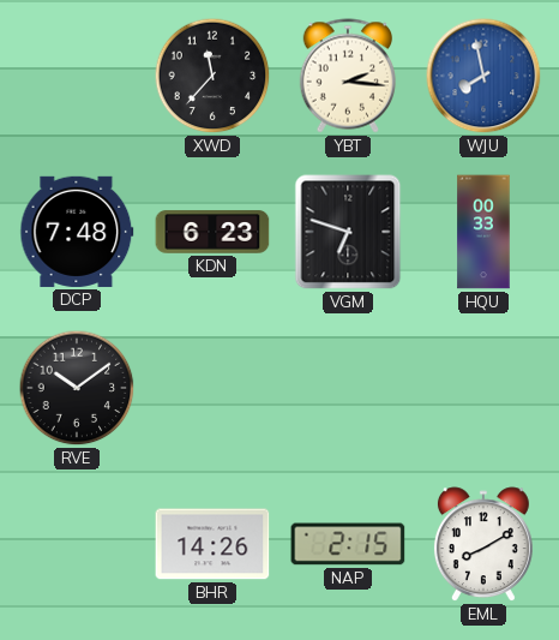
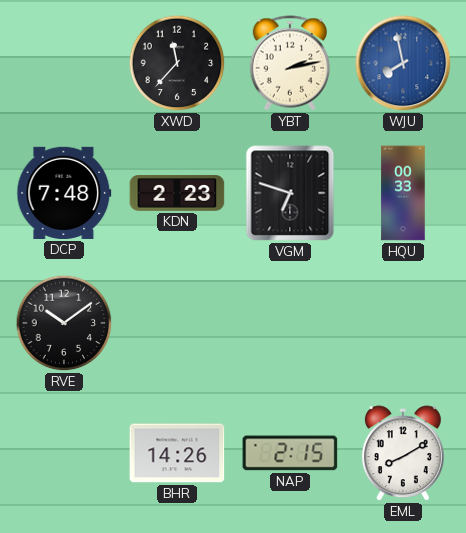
YBT: 2:16 -> 2:13 (290, 63)
KDN: 6:23 -> 2:23 (177, 193)
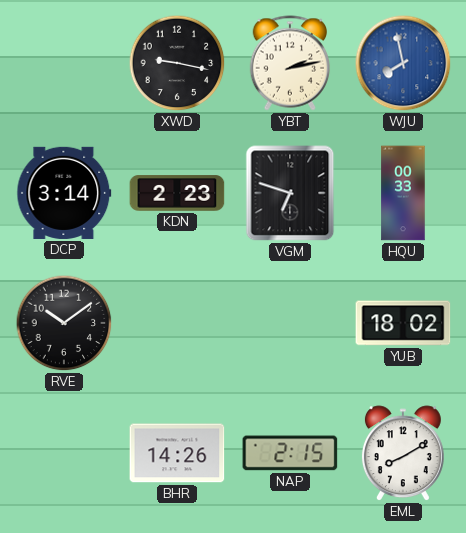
XWD: 11:37 -> 9:17 (177, 63)
DCP: 7:48 -> 3:14 (64, 193)
YUB: none -> 18:02 (403, 323)
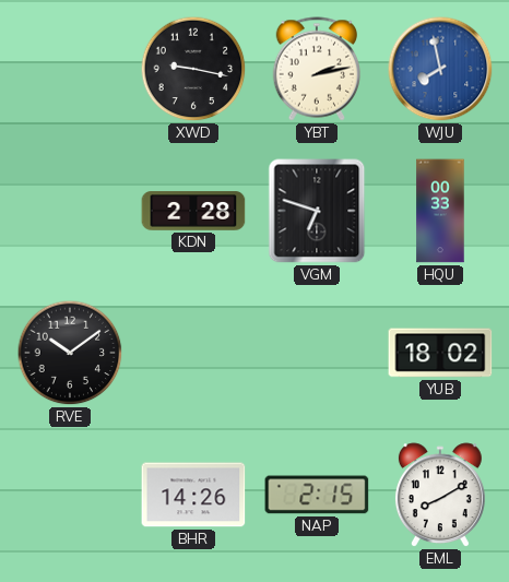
DCP: 3:14 -> none (64, 193)
KDN: 2:23 -> 2:28 (193, 211)
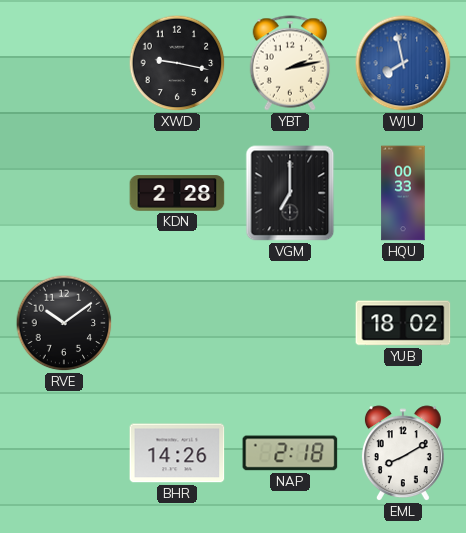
VGM: 6:48 -> 7:00 (290, 193)
NAP: 2:15 -> 2:18 (290, 453)
